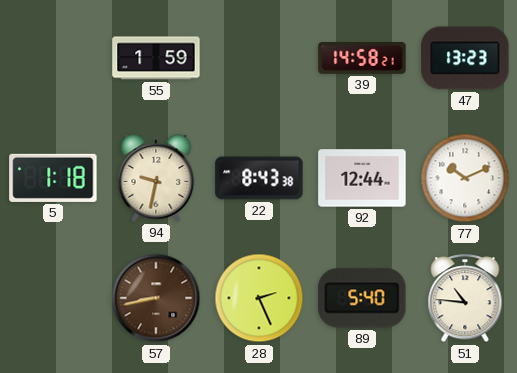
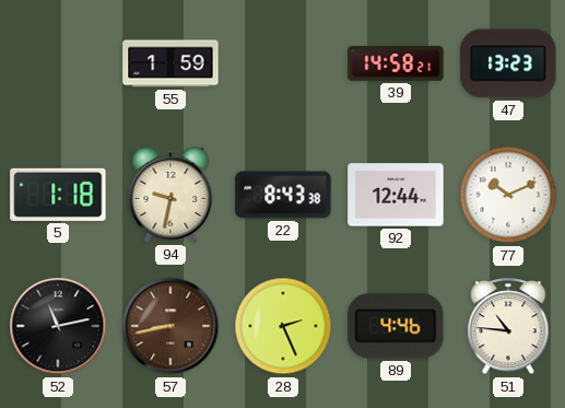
52: none -> 11:13 (58, 326)
89: 5:40 -> 4:46 (396, 326)
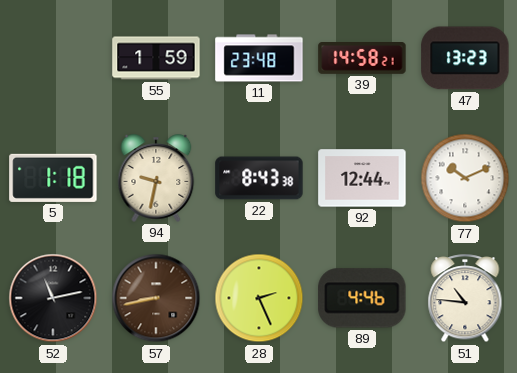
11: none -> 23:48 (259, 58)
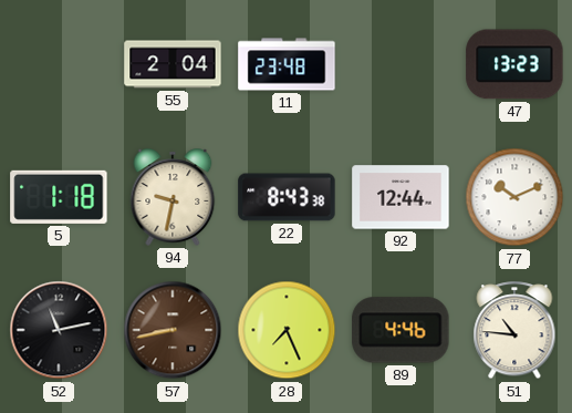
55: 1:59 -> 2:04 (173, 64)
39: 14:58 -> none (362, 59)
28: 2:26 -> 7:26 (287, 330)
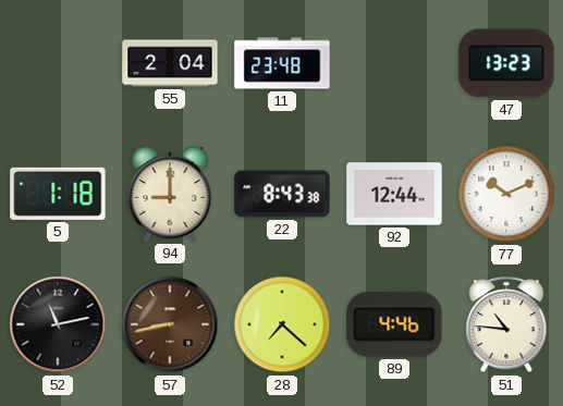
94: 9:32 -> 9:00 (170, 194)
28: 7:26 -> 7:22 (282, 324)
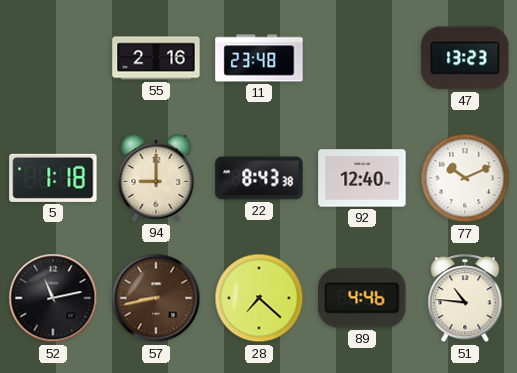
55: 2:04 -> 2:16 (156, 58)
92: 12:44 -> 12:40 (362, 178)
